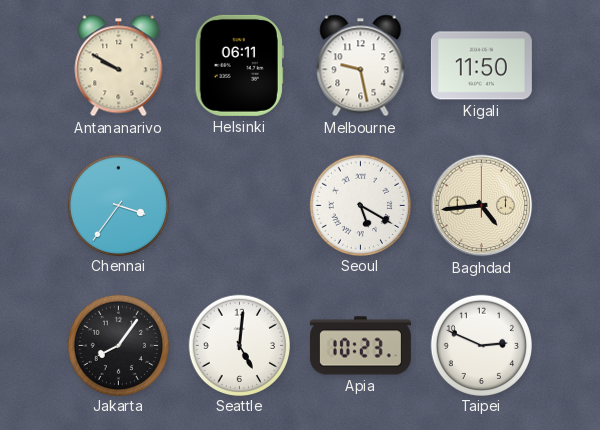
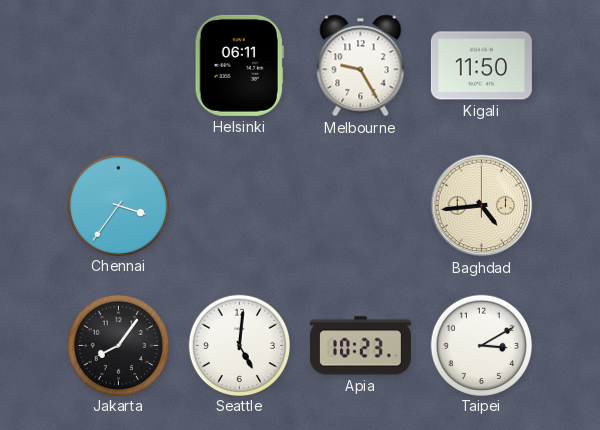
Antananarivo: 9:50 -> none (119, 66)
Melbourne: 9:28 -> 9:25 (361, 66)
Seoul: 5:20 -> none (360, 205)
Taipei: 2:49 -> 3:10 (481, 345)
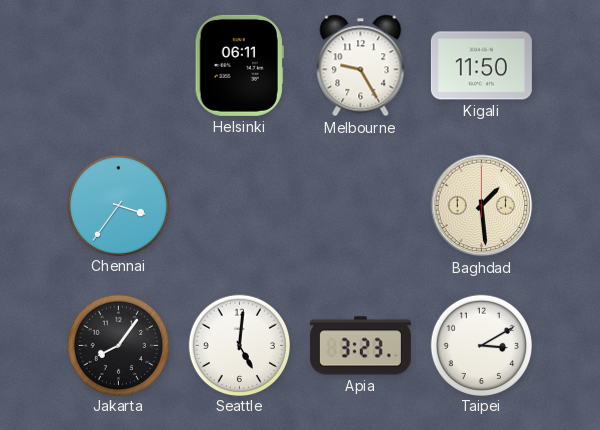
Baghdad: 4:44 -> 1:29 (482, 206)
Apia: 10:23 -> 3:23 (360, 346)
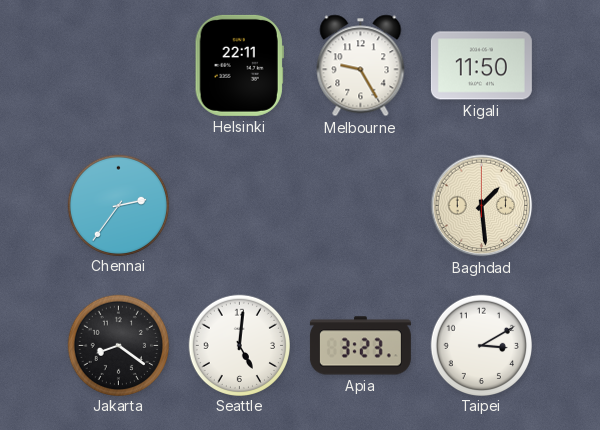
Helsinki: 06:11 -> 22:11 (239, 65)
Chennai: 3:36 -> 2:36 (118, 205)
Jakarta: 8:06 -> 8:21 (118, 345)
